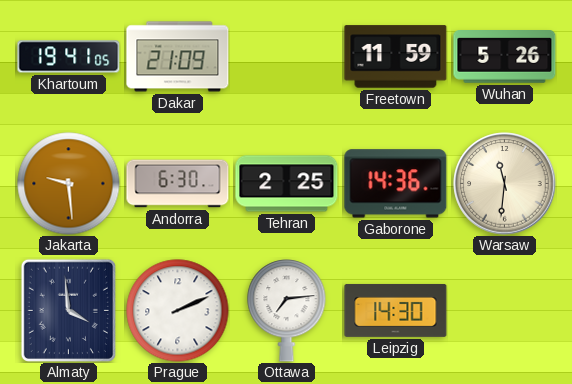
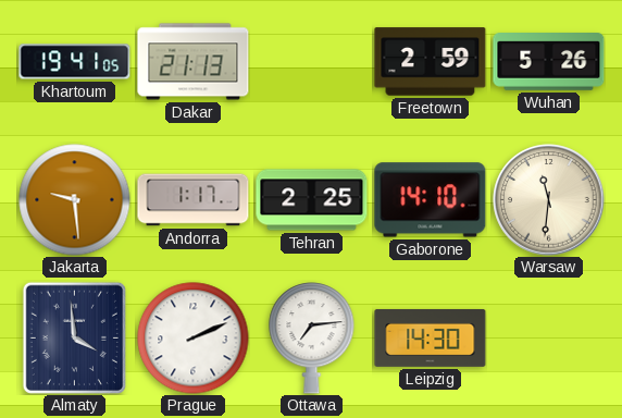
Dakar: 21:09 -> 21:13 (194, 62)
Freetown: 11:59 -> 2:59 (431, 62)
Andorra: 6:30 -> 1:17 (194, 200)
Gaborone: 14:36 -> 14:10 (431, 200)
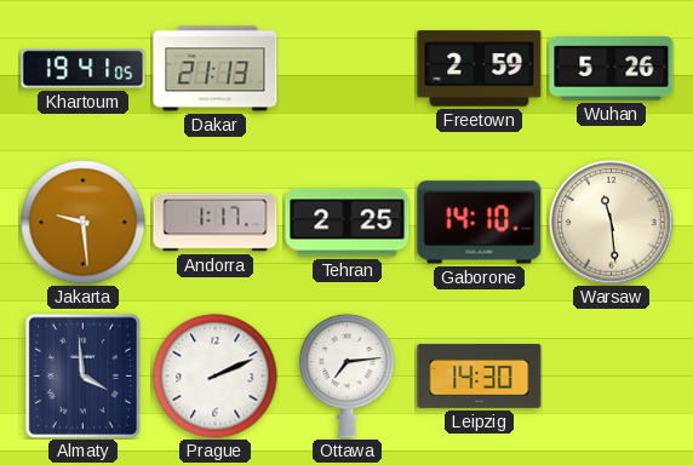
Warsaw: 11:31 -> 11:29 (612, 223)
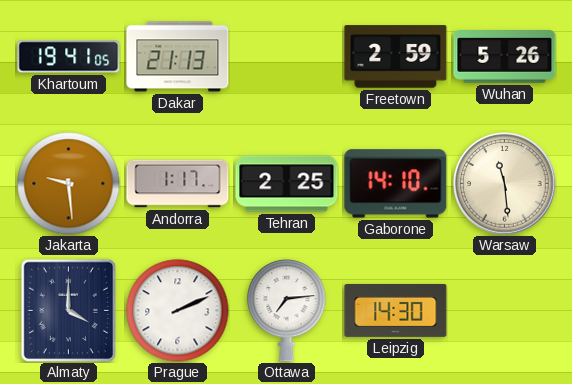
Almaty: 3:59 -> 4:00 (68, 310)
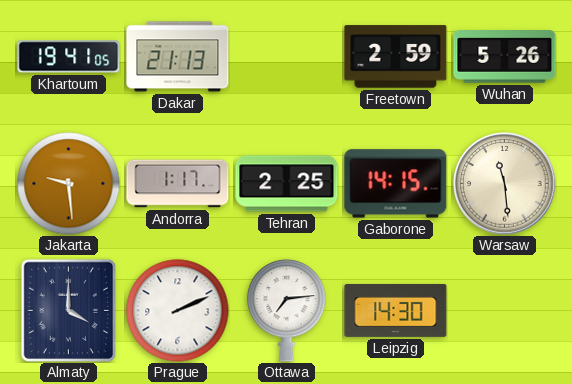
Gaborone: 14:10 -> 14:15 (396, 184)
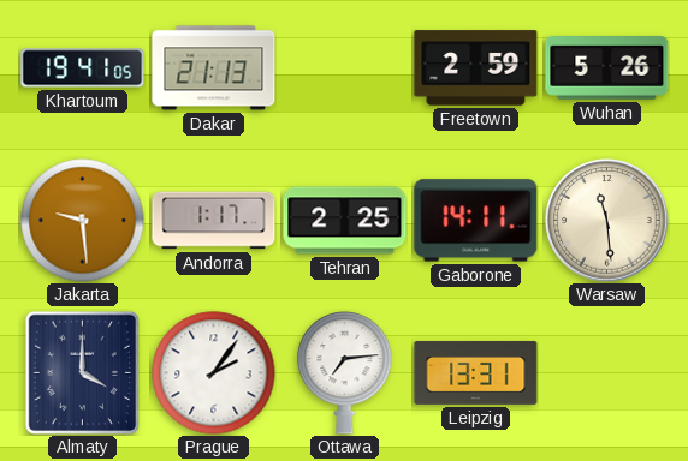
Gaborone: 14:15 -> 14:11 (476, 221)
Prague: 2:11 -> 2:06 (214, 373)
Leipzig: 14:30 -> 13:31 (476, 372)
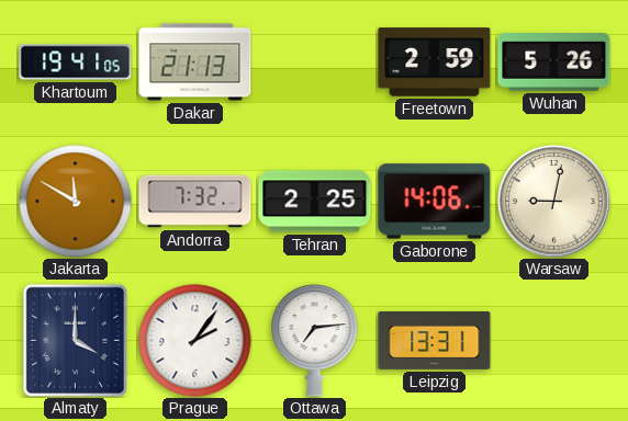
Jakarta: 9:29 -> 11:50 (76, 202)
Andorra: 1:17 -> 7:32 (195, 202)
Gaborone: 14:11 -> 14:06 (435, 202)
Warsaw: 11:29 -> 9:02 (554, 202)
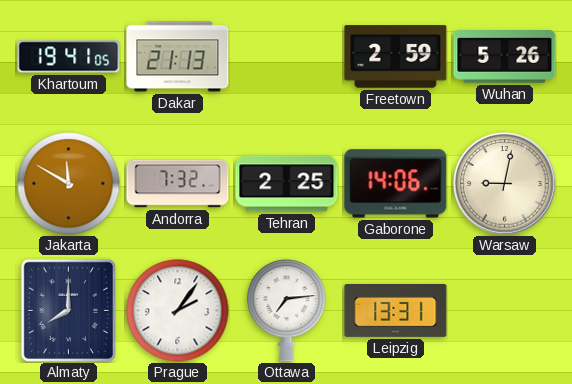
Almaty: 4:00 -> 8:00 (68, 310)
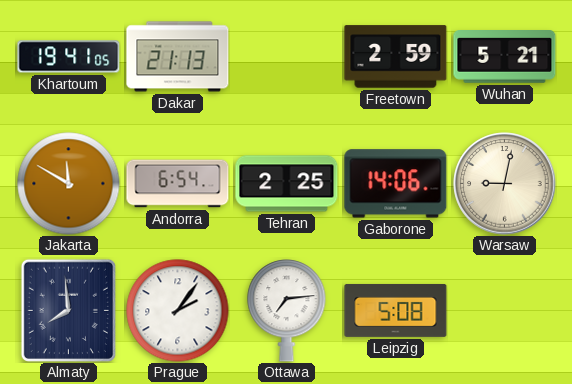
Wuhan: 5:26 -> 5:21 (505, 57)
Andorra: 7:32 -> 6:54 (178, 184)
Almaty: 8:00 -> 7:59 (68, 310)
Leipzig: 13:31 -> 5:08 (396, 310)
